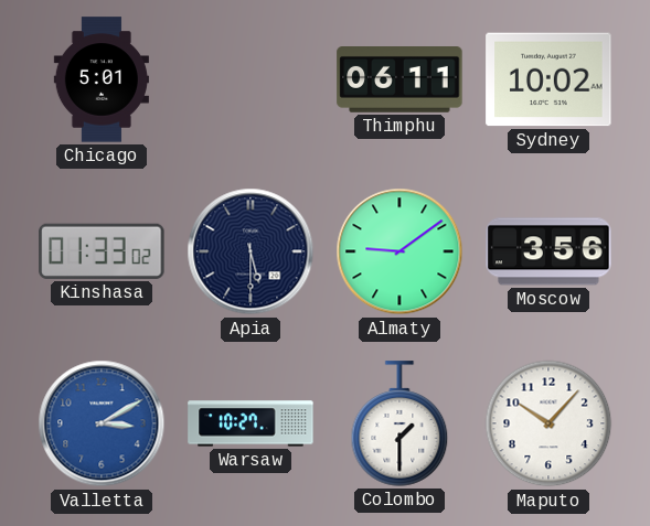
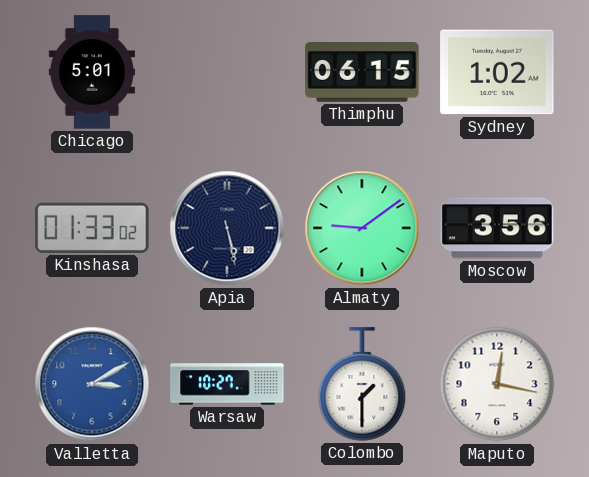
Thimphu: 06:11 -> 06:15 (362, 73)
Sydney: 10:02 -> 1:02 (497, 72)
Apia: 5:30 -> 5:28 (227, 228)
Maputo: 10:07 -> 12:17 (497, 384)
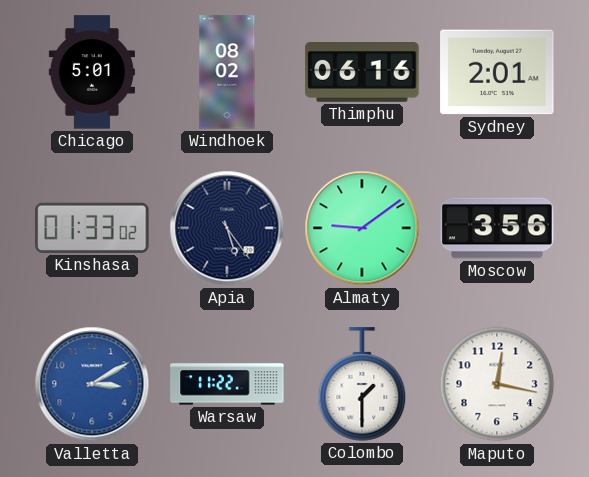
Windhoek: none -> 08:02 (227, 72)
Thimphu: 06:15 -> 06:16 (362, 73)
Sydney: 1:02 -> 2:01 (497, 72)
Apia: 5:28 -> 5:24 (227, 228)
Warsaw: 10:27 -> 11:22 (227, 384)
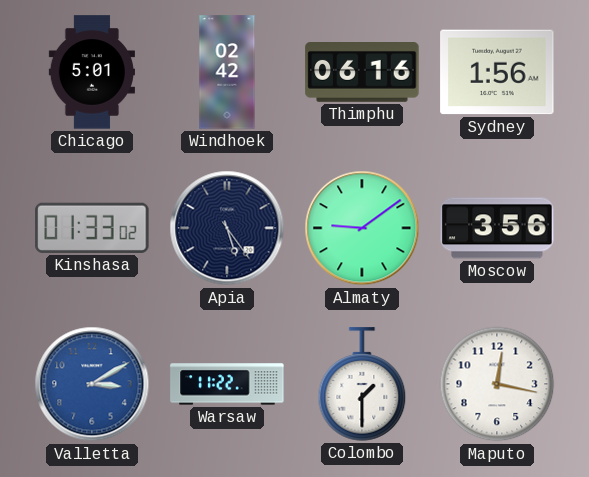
Windhoek: 08:02 -> 02:42 (227, 72)
Sydney: 2:01 -> 1:56 (497, 72)
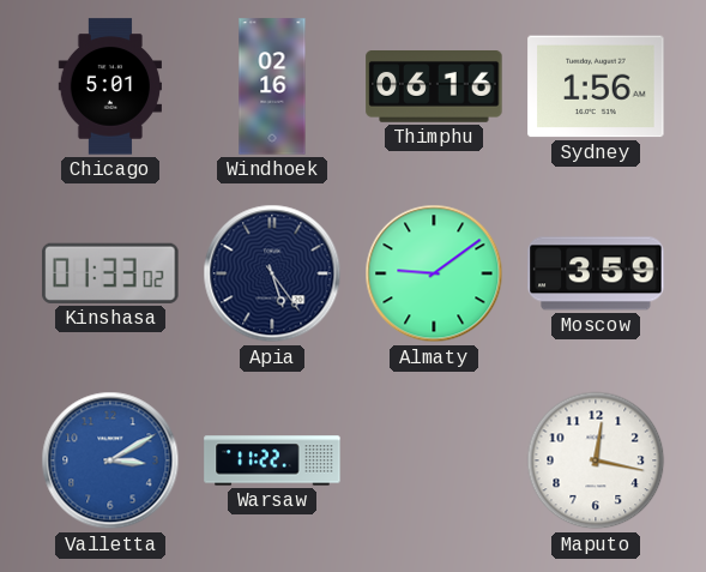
Windhoek: 02:42 -> 02:16 (272, 86)
Moscow: 3:56 -> 3:59 (596, 273)
Colombo: 1:30 -> none (362, 384)
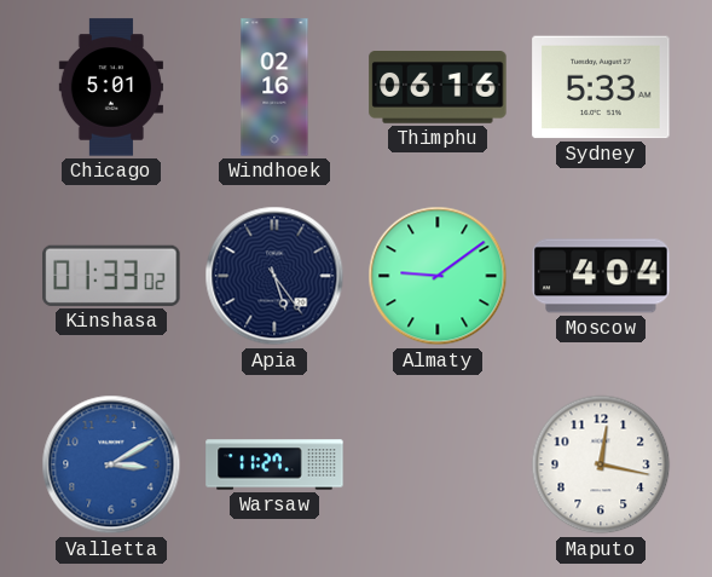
Sydney: 1:56 -> 5:33 (601, 87)
Moscow: 3:59 -> 4:04 (601, 276)
Warsaw: 11:22 -> 11:27 (274, 465)
